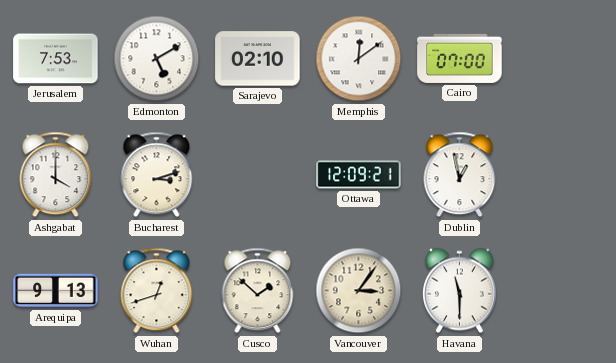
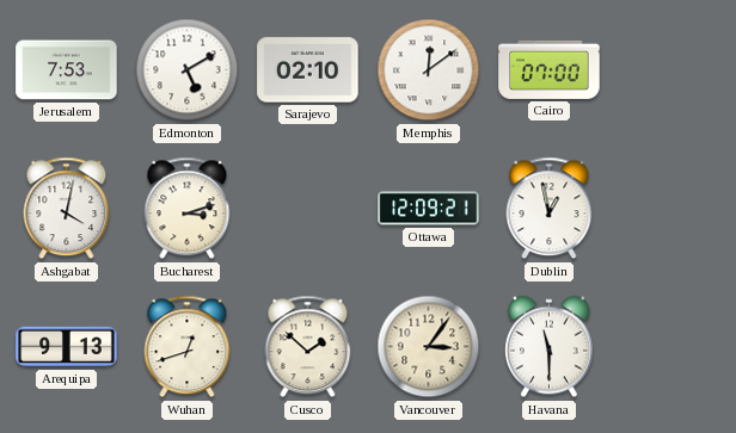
Ashgabat: 4:00 -> 4:02 (67, 209)
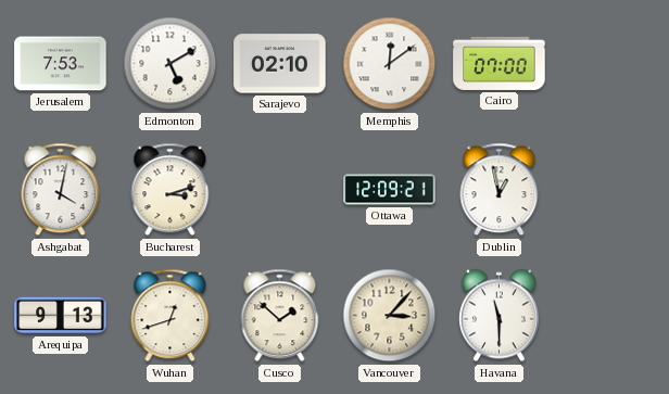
Vancouver: 3:06 -> 3:07 (390, 316)
